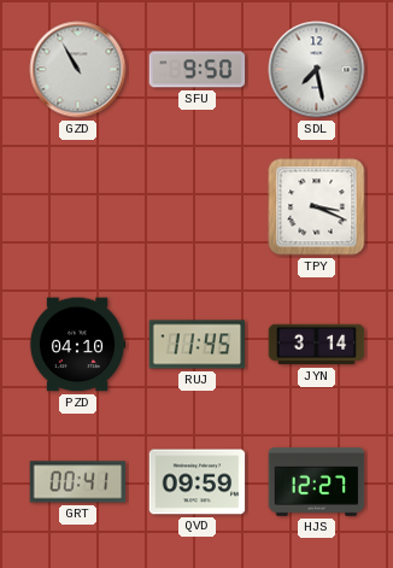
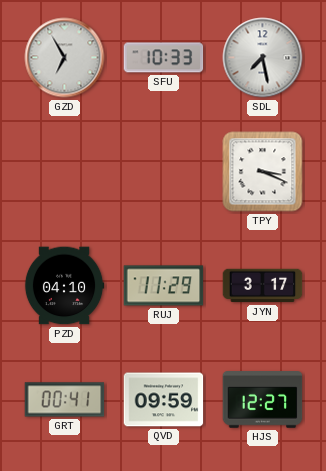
GZD: 10:55 -> 6:55 (65, 58)
SFU: 9:50 -> 10:33 (164, 58)
RUJ: 11:45 -> 11:29 (164, 286)
JYN: 3:14 -> 3:17 (263, 286)
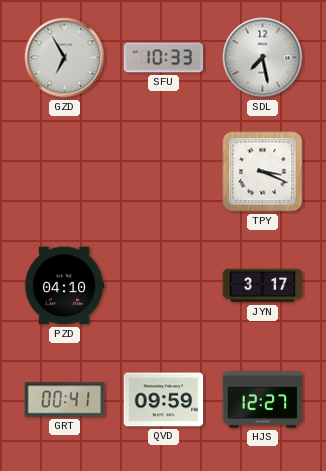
RUJ: 11:29 -> none (164, 286)
